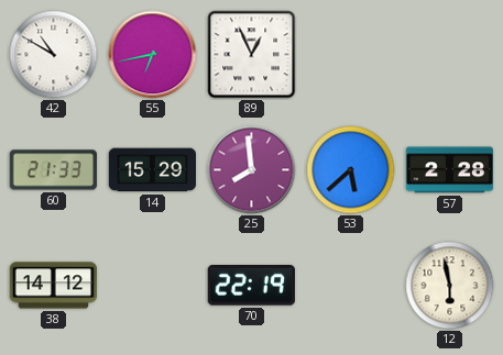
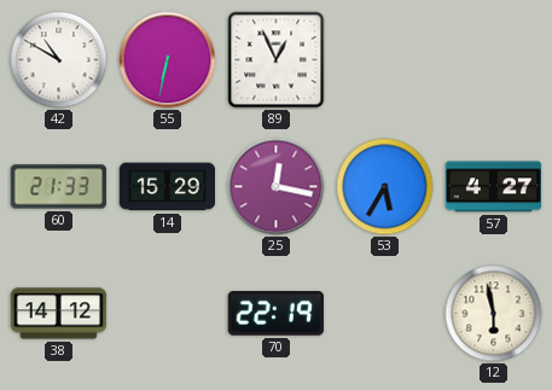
55: 6:43 -> 6:32 (168, 60)
25: 7:59 -> 12:17 (277, 187)
53: 5:38 -> 5:35 (385, 187)
57: 2:28 -> 4:27 (494, 187)
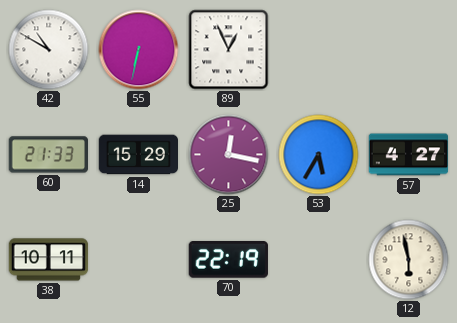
38: 14:12 -> 10:11 (49, 260)
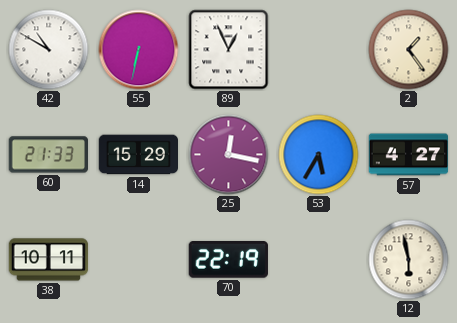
2: none -> 1:24 (409, 50)
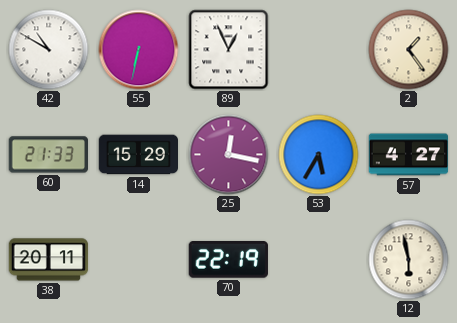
38: 10:11 -> 20:11 (49, 260)
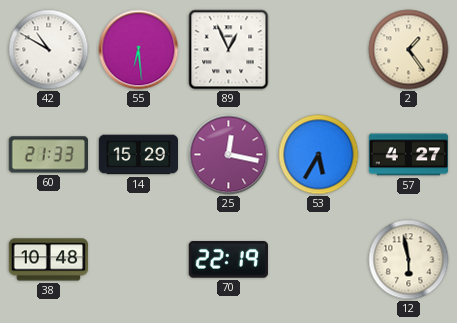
55: 6:32 -> 6:29 (139, 50)
38: 20:11 -> 10:48 (49, 260)
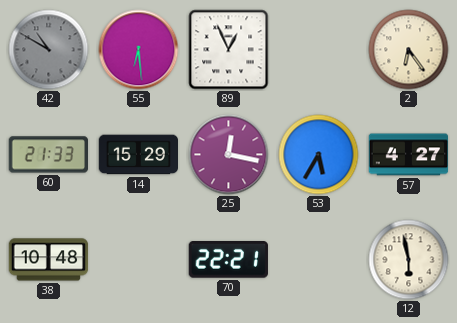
42 dial: white -> grey (49, 50)
2: 1:24 -> 6:24 (409, 50)
70: 22:19 -> 22:21 (228, 260)
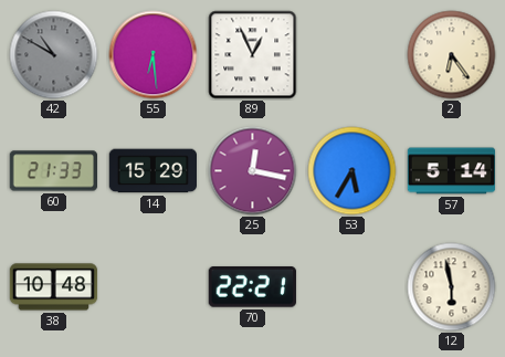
57: 4:27 -> 5:14 (452, 171)
